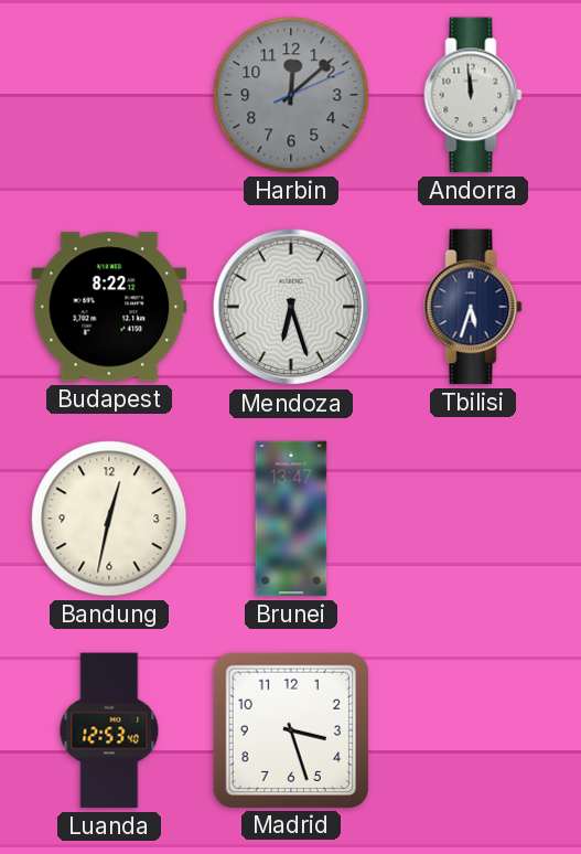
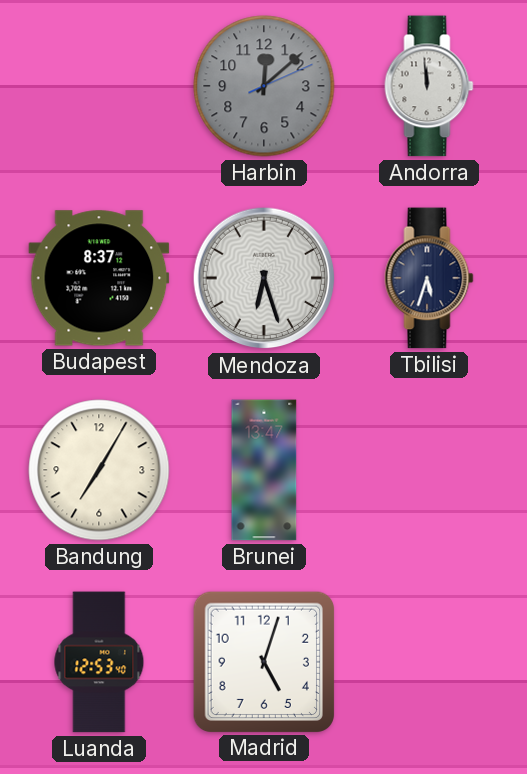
Budapest: 8:22 -> 8:37 (99, 278)
Bandung: 12:32 -> 7:05 (99, 470)
Madrid: 3:27 -> 5:03 (263, 661)
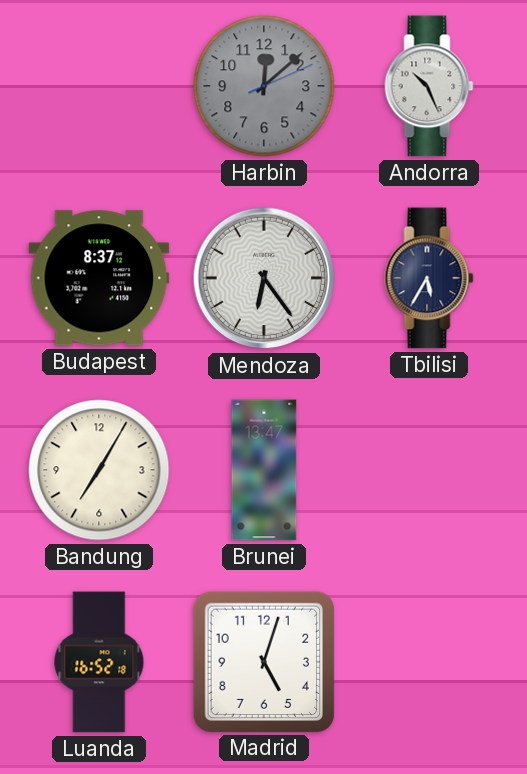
Andorra: 11:59 -> 10:26 (429, 86)
Mendoza: 6:27 -> 6:24 (264, 278)
Tbilisi: 5:33 -> 5:35 (429, 278)
Luanda: 12:53 -> 16:52 (99, 662)
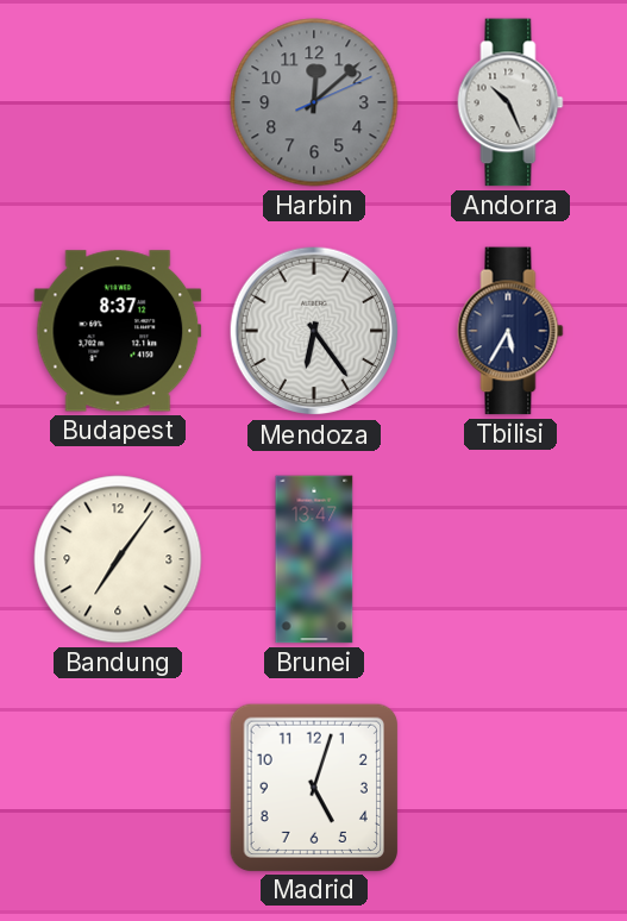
Bandung: 7:05 -> 7:06 (118, 559)
Luanda: 16:52 -> none (99, 662)
